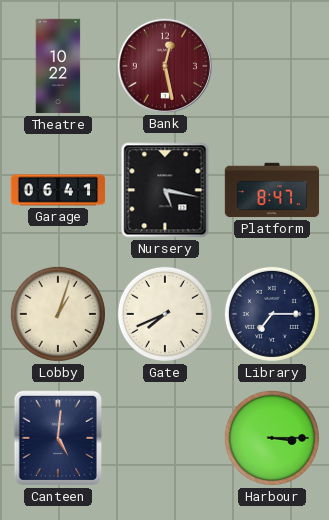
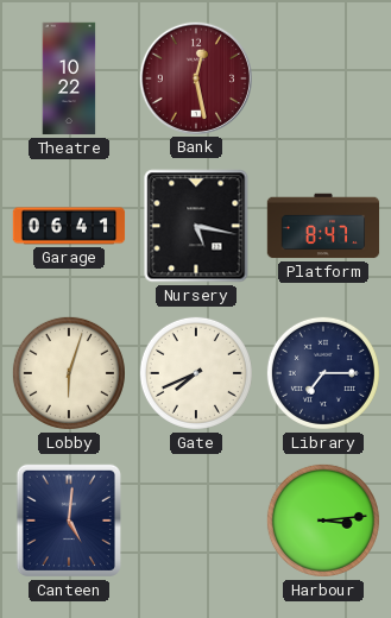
Lobby: 1:03 -> 6:03 (69, 373)
Harbour: 3:15 -> 3:14 (323, 521)
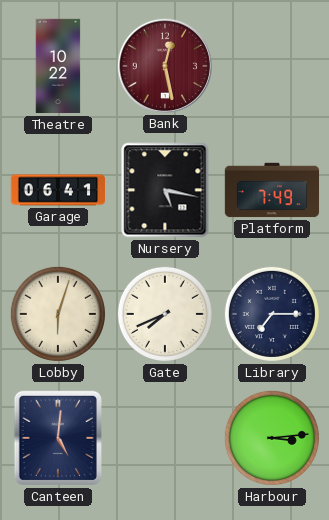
Platform: 8:47 -> 7:49 (272, 190)
